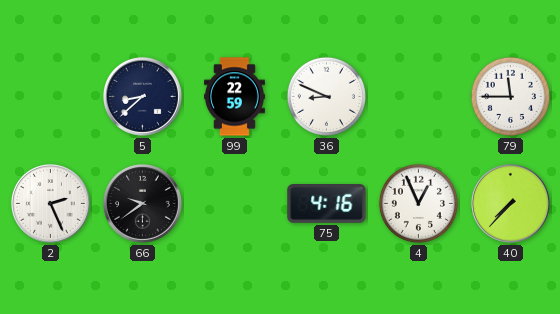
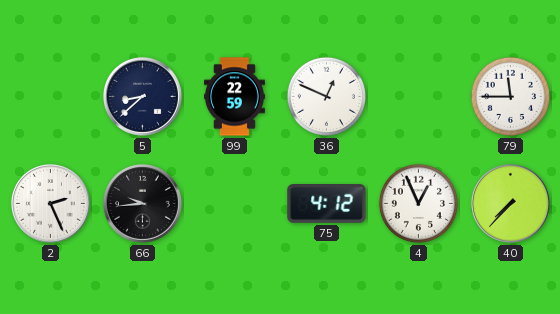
36: 8:49 -> 12:49 (326, 96)
66: 9:39 -> 9:44 (142, 203)
75: 4:16 -> 4:12 (327, 204)
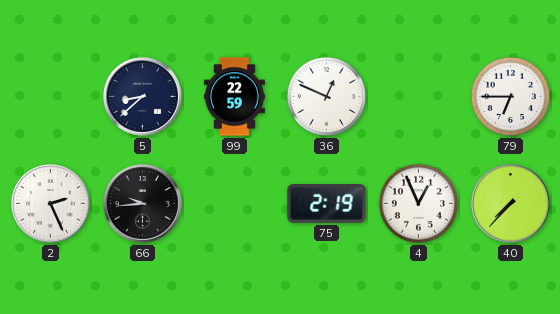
79: 11:45 -> 6:45 (510, 96)
75: 4:12 -> 2:19 (327, 204)
